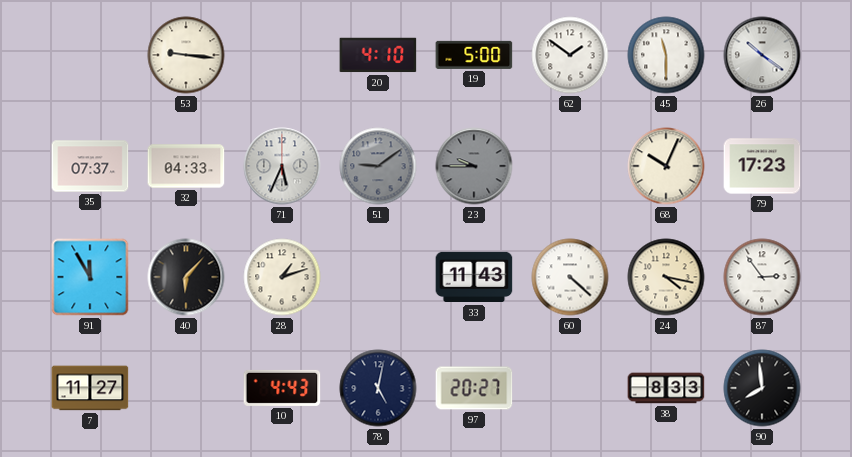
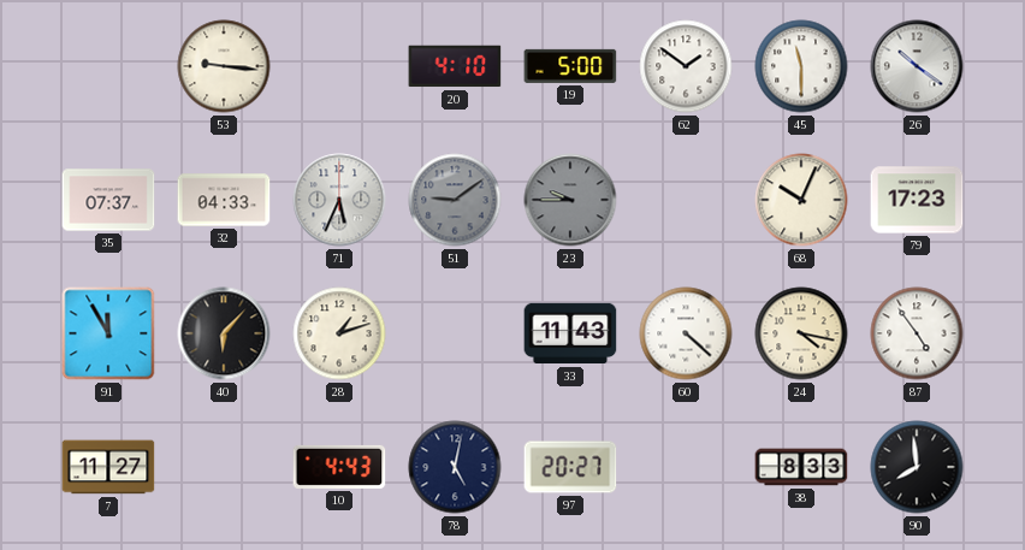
87: 2:54 -> 4:54 (917, 333)
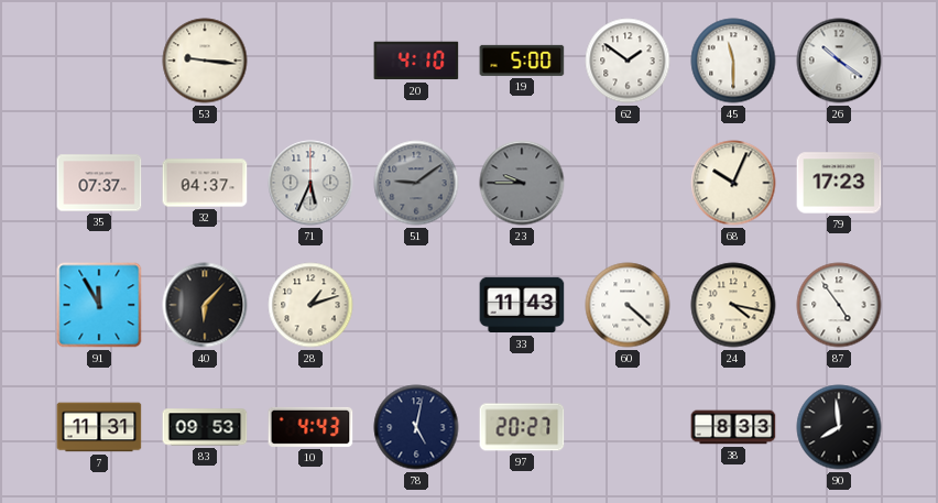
32: 04:33 -> 04:37 (205, 183)
7: 11:27 -> 11:31 (99, 427)
83: none -> 09:53 (205, 427)
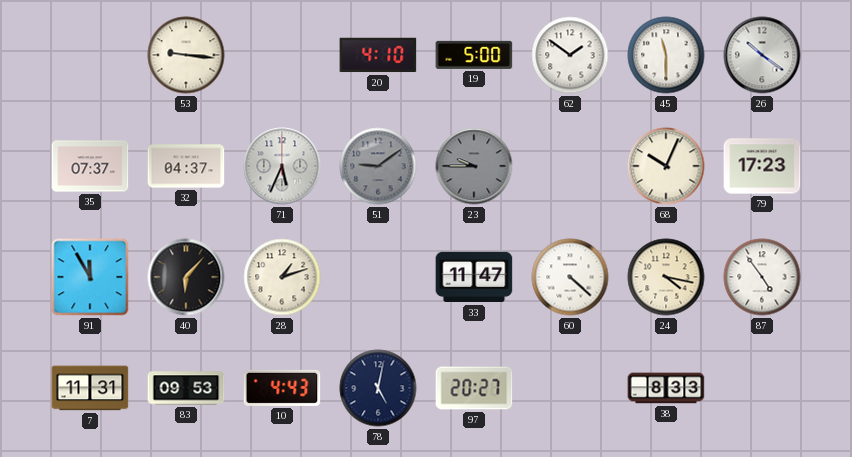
33: 11:43 -> 11:47 (474, 277)
90: 7:59 -> none (839, 427)
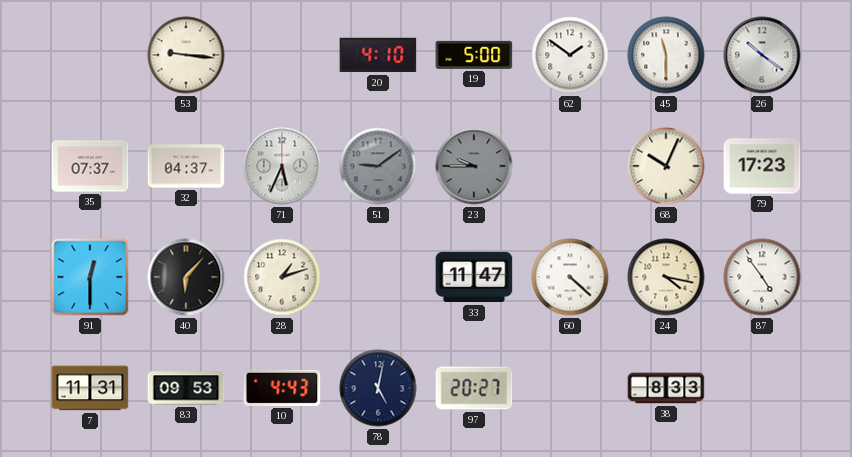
91: 11:55 -> 12:30 (90, 277)
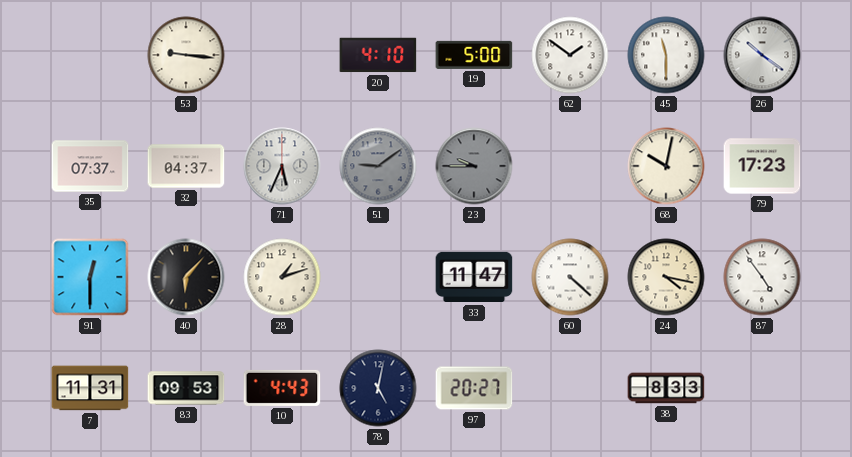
68: 10:04 -> 10:02 (666, 166)
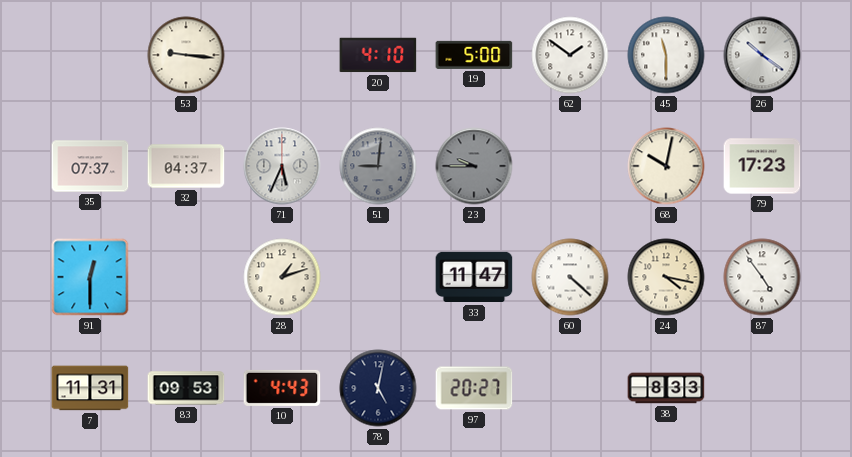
51: 9:09 -> 9:01 (378, 166)
40: 6:07 -> none (186, 277)
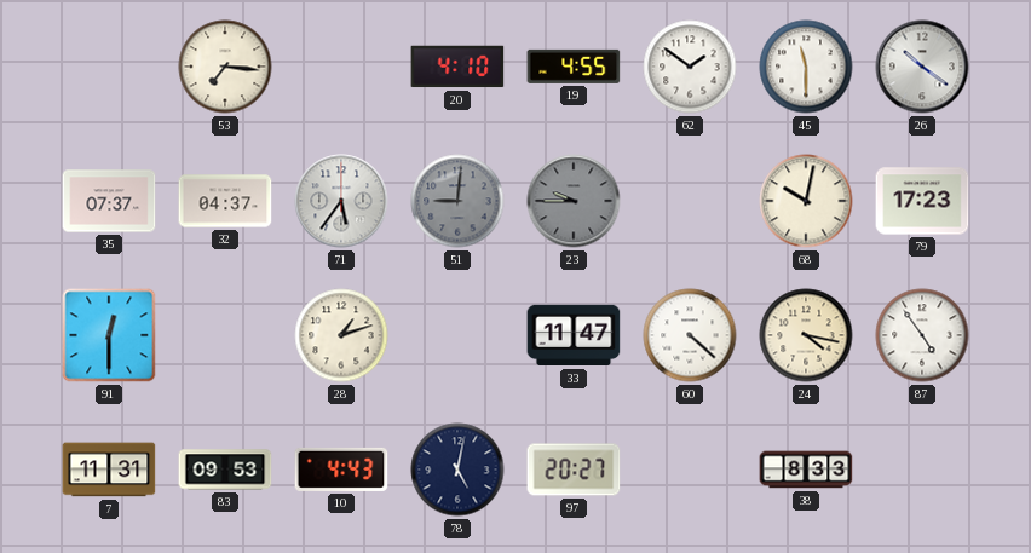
53: 9:16 -> 7:16 (225, 67)
19: 5:00 -> 4:55 (574, 67)
71: 5:34 -> 5:36 (341, 201)
